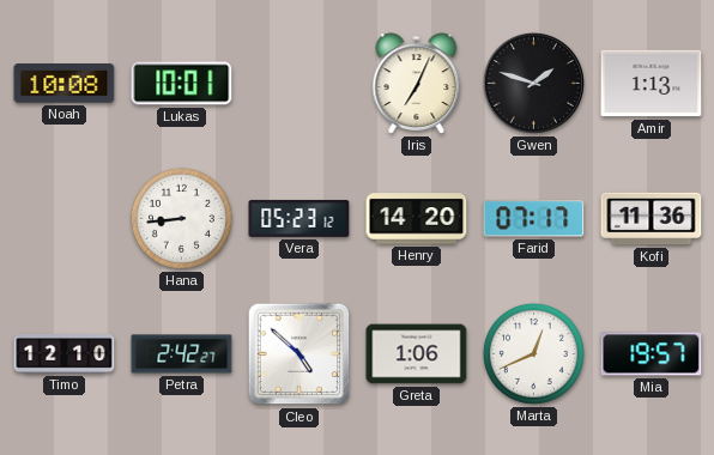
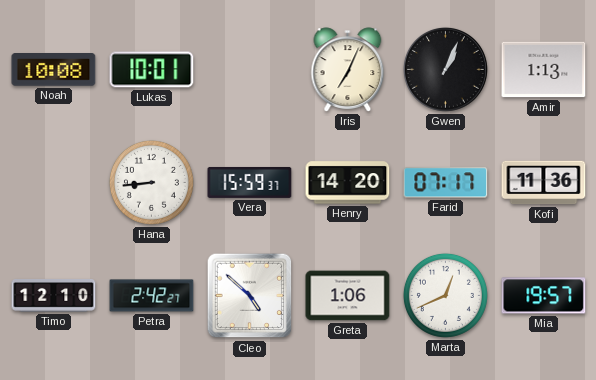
Gwen: 1:48 -> 1:04 (445, 69)
Vera: 05:23 -> 15:59 (250, 182)
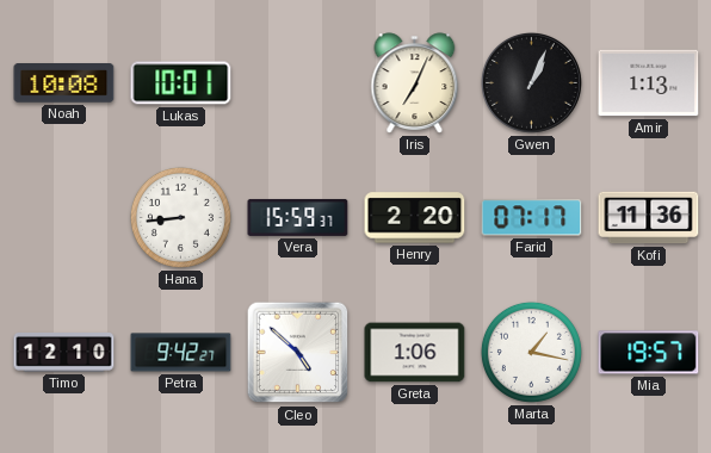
Henry: 14:20 -> 2:20 (415, 218)
Petra: 2:42 -> 9:42 (181, 353)
Marta: 12:41 -> 1:17 (531, 352)
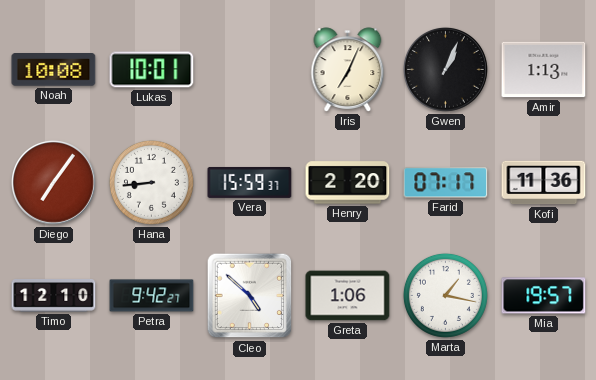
Diego: none -> 7:06 (53, 182)
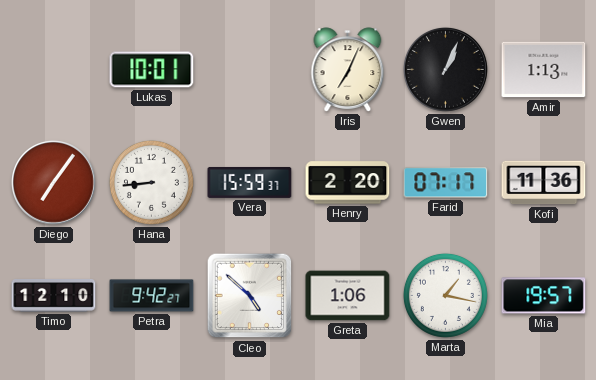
Noah: 10:08 -> none (54, 70)
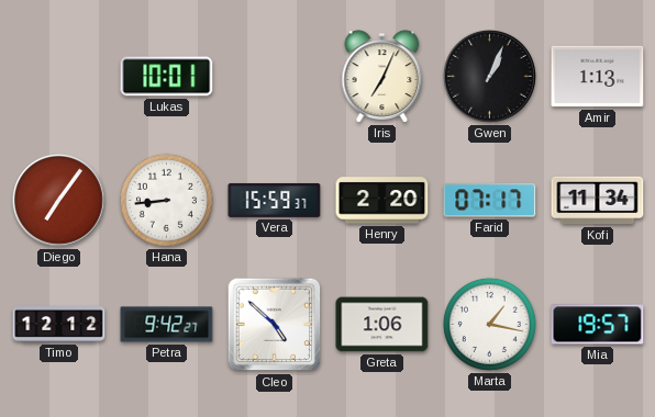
Kofi: 11:36 -> 11:34 (598, 201)
Timo: 12:10 -> 12:12 (59, 325)
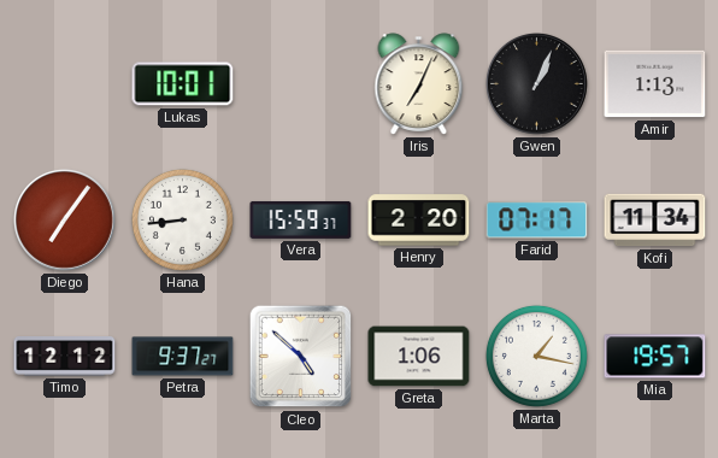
Petra: 9:42 -> 9:37 (183, 357)
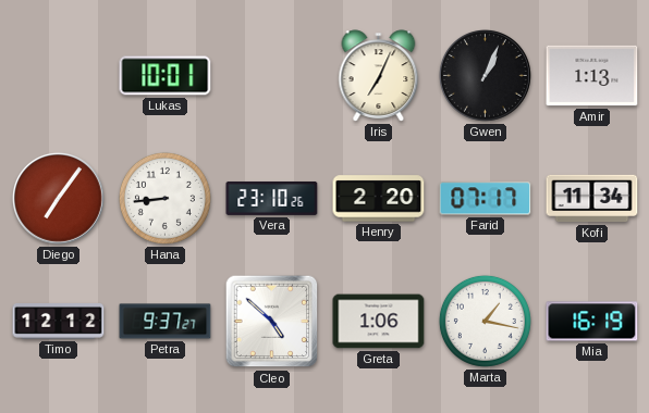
Vera: 15:59 -> 23:10 (272, 198)
Mia: 19:57 -> 16:19 (592, 322)
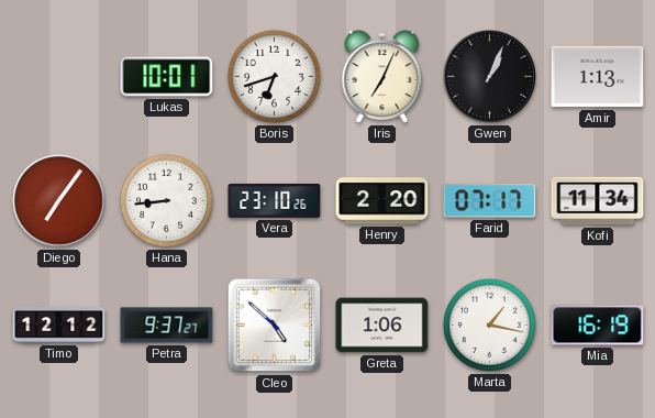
Boris: none -> 6:42 (274, 76)
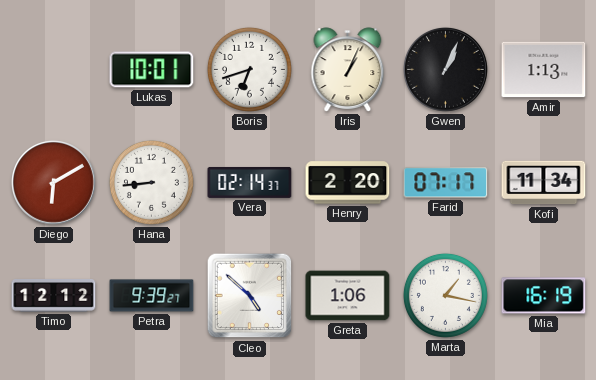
Iris: 7:04 -> 1:04 (348, 70)
Diego: 7:06 -> 6:10 (53, 182)
Vera: 23:10 -> 02:14 (250, 182)
Petra: 9:37 -> 9:39 (152, 296)
